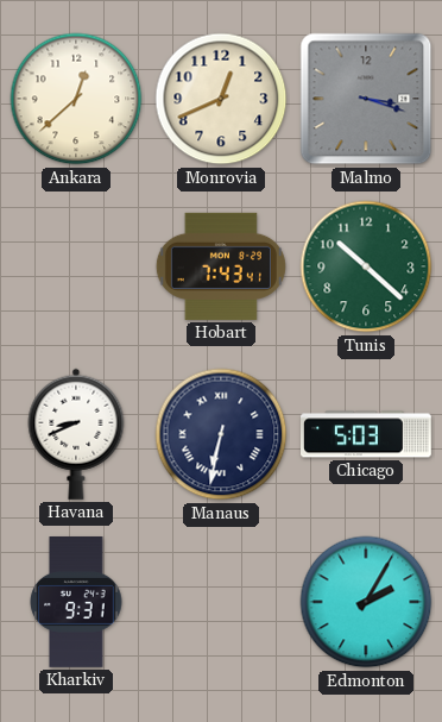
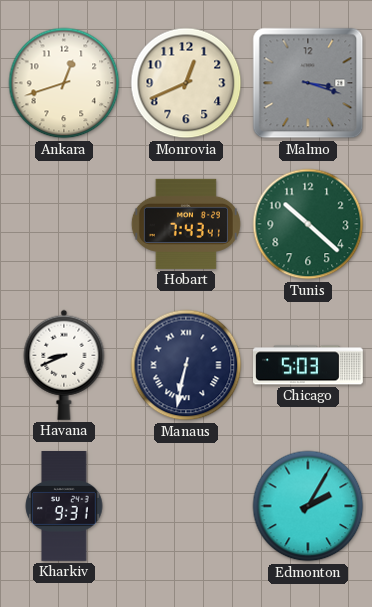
Ankara: 12:38 -> 12:42 (64, 83)
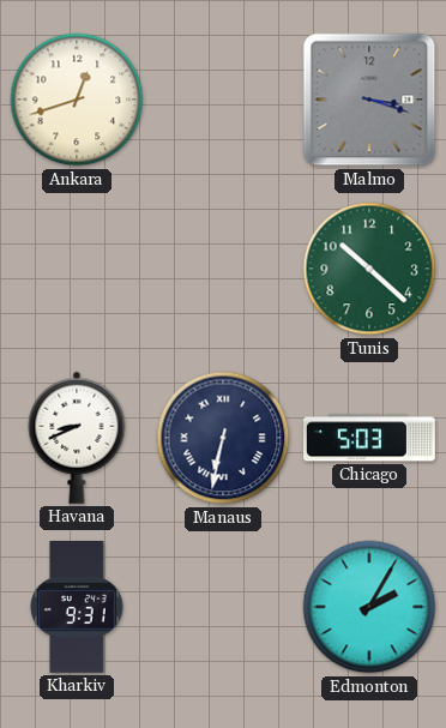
Monrovia: 12:41 -> none (186, 83)
Hobart: 7:43 -> none (186, 224)
